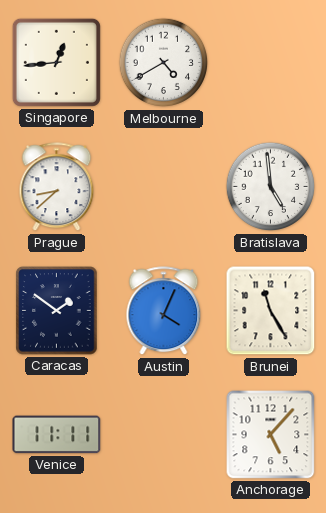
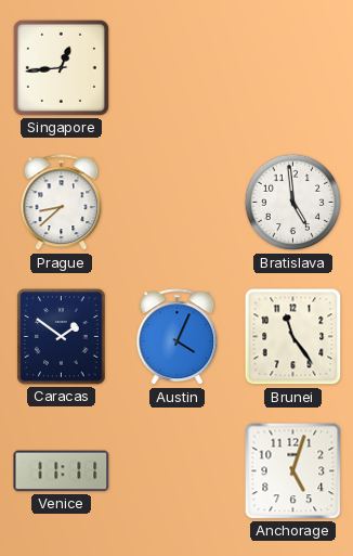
Melbourne: 4:40 -> none (164, 63)
Brunei: 11:25 -> 11:24 (293, 337)
Anchorage: 5:07 -> 5:03 (293, 471)
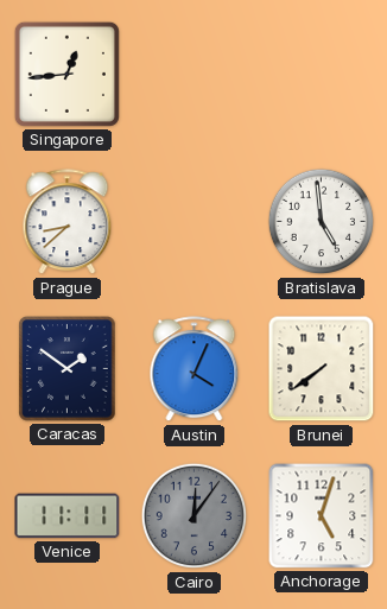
Brunei: 11:24 -> 7:39 (322, 369)
Cairo: none -> 12:06 (195, 516)
